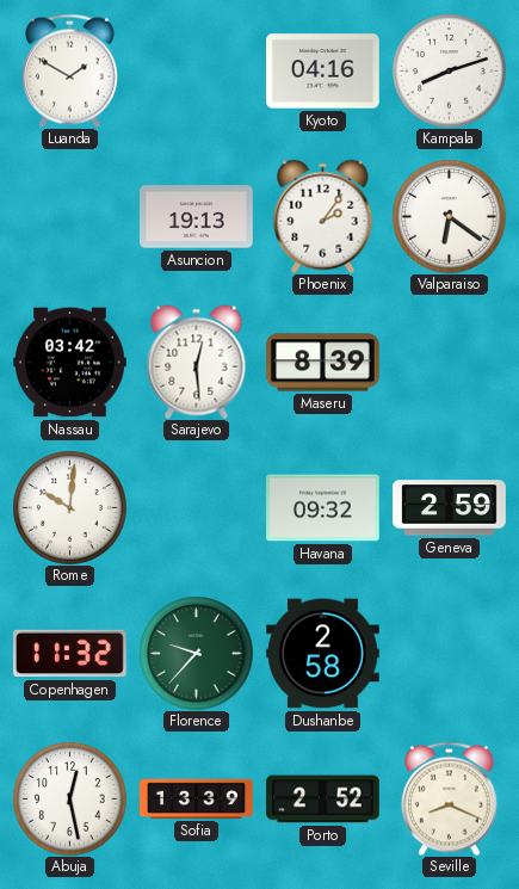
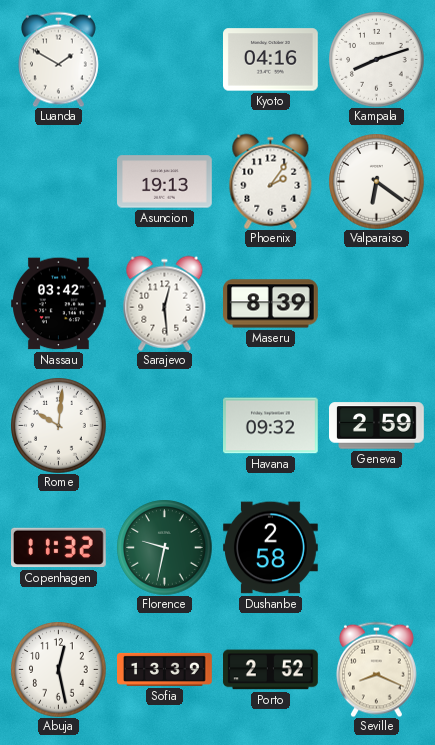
Florence: 9:37 -> 9:32 (164, 547)
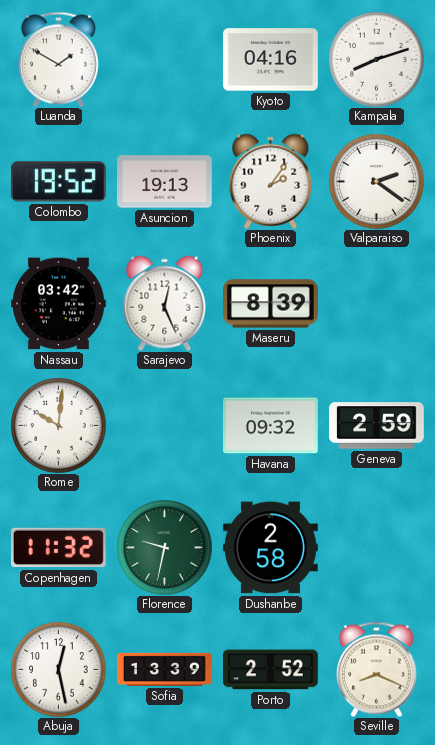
Colombo: none -> 19:52 (58, 182)
Valparaiso: 6:21 -> 2:21 (376, 181)
Sarajevo: 12:29 -> 12:26 (165, 303)
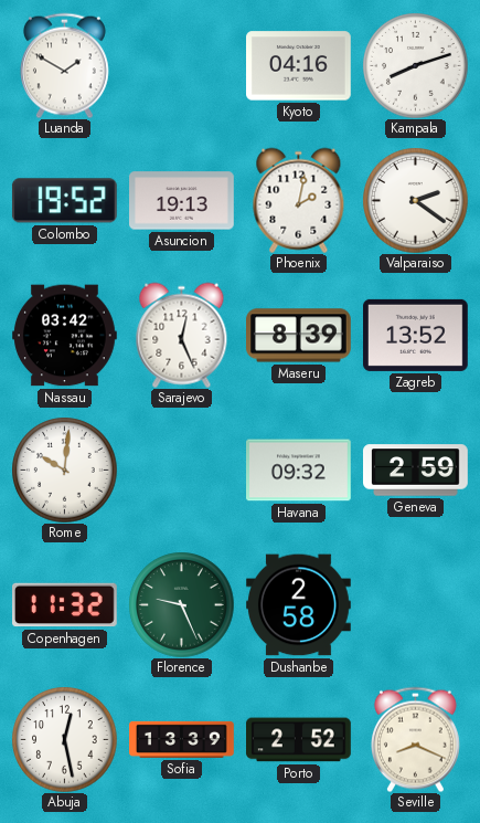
Phoenix: 2:06 -> 2:02 (299, 200)
Zagreb: none -> 13:52 (416, 335)
Florence: 9:32 -> 9:26 (181, 604)
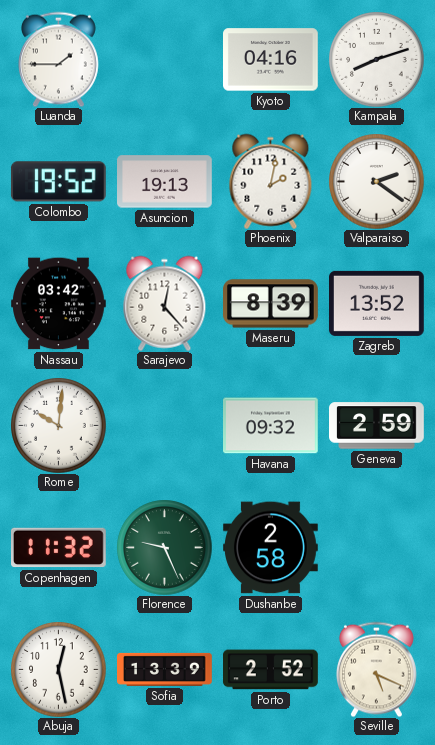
Luanda: 1:50 -> 1:45 (58, 59)
Sarajevo: 12:26 -> 12:23 (165, 303)
Seville: 8:19 -> 5:19 (376, 669)
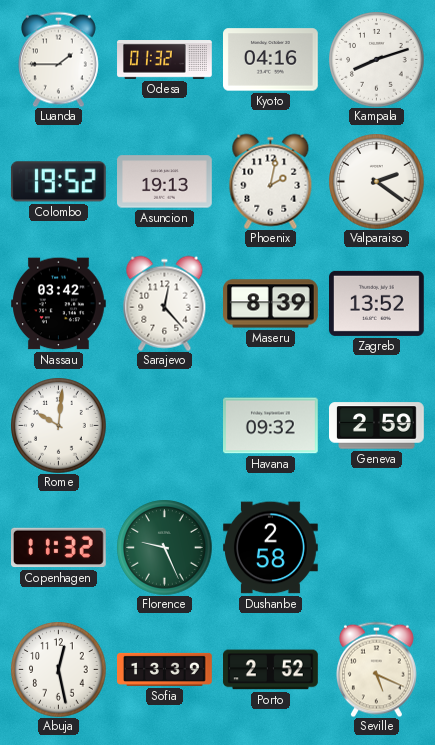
Odesa: none -> 01:32 (165, 60)
